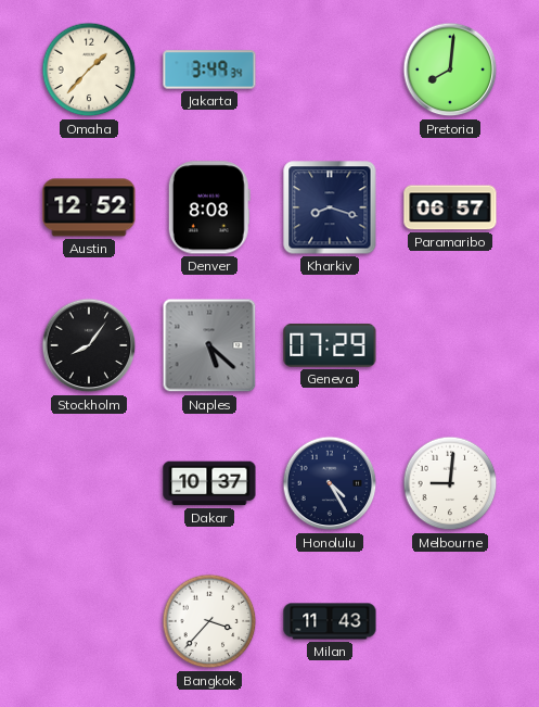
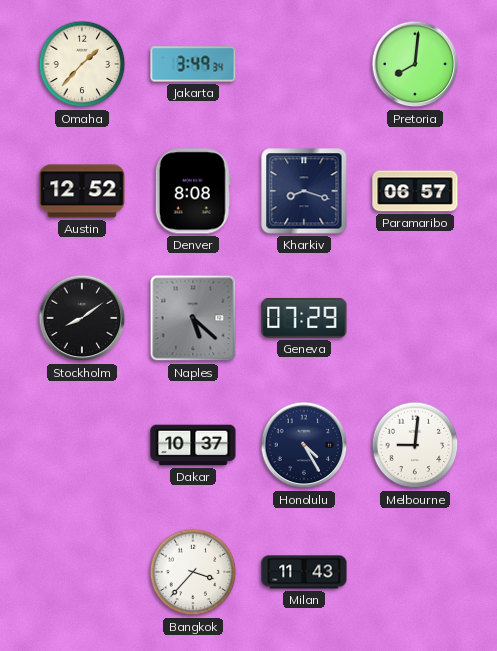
Stockholm: 8:06 -> 8:09 (82, 318)
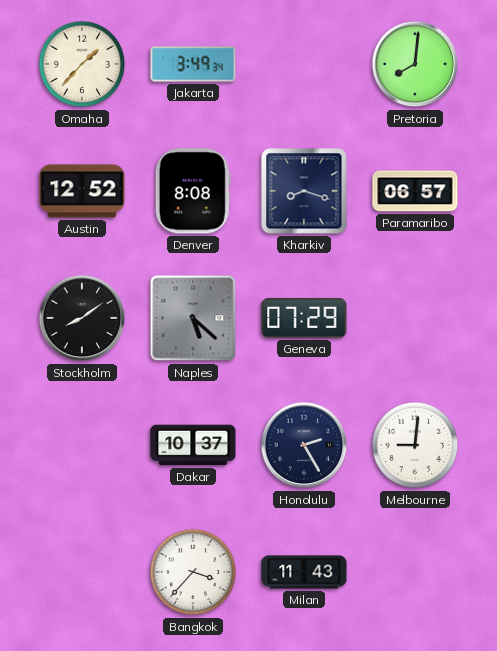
Honolulu: 4:25 -> 2:25 (304, 445)
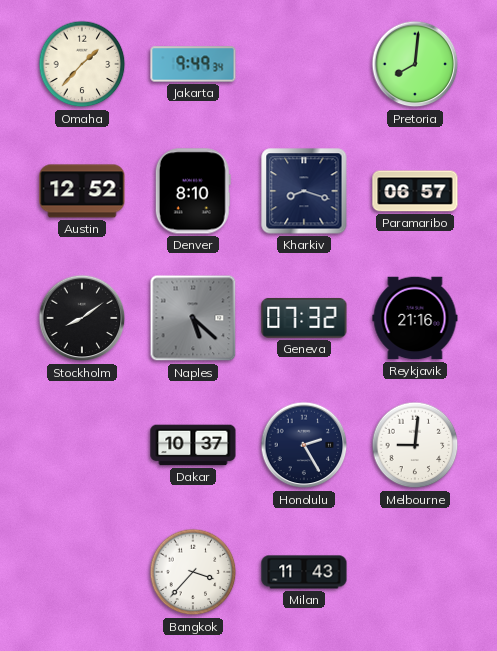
Jakarta: 3:49 -> 9:49 (193, 64)
Denver: 8:08 -> 8:10 (193, 191)
Geneva: 07:29 -> 07:32 (304, 318)
Reykjavik: none -> 21:16 (415, 318)
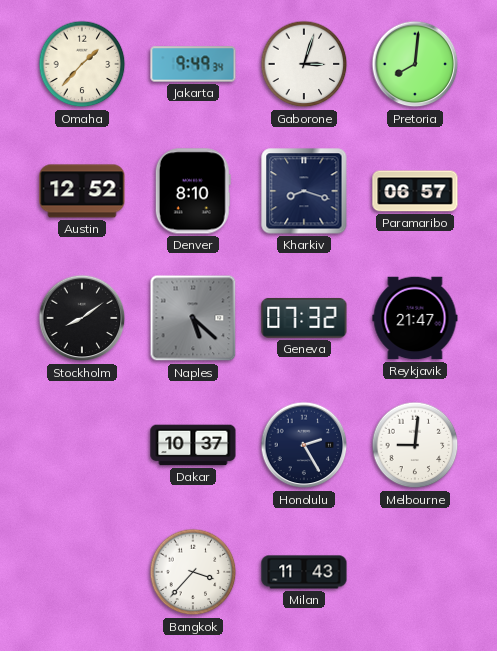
Gaborone: none -> 3:03 (304, 64)
Reykjavik: 21:16 -> 21:47 (415, 318)
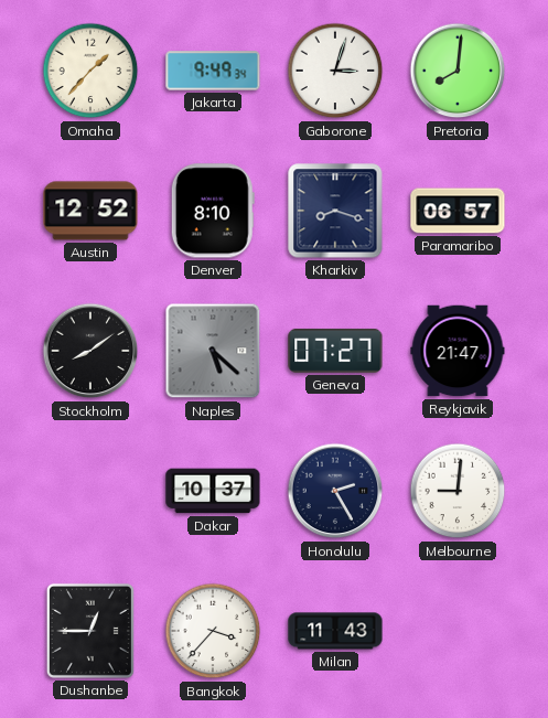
Geneva: 07:32 -> 07:27 (335, 351)
Dushanbe: none -> 12:45 (90, 631)
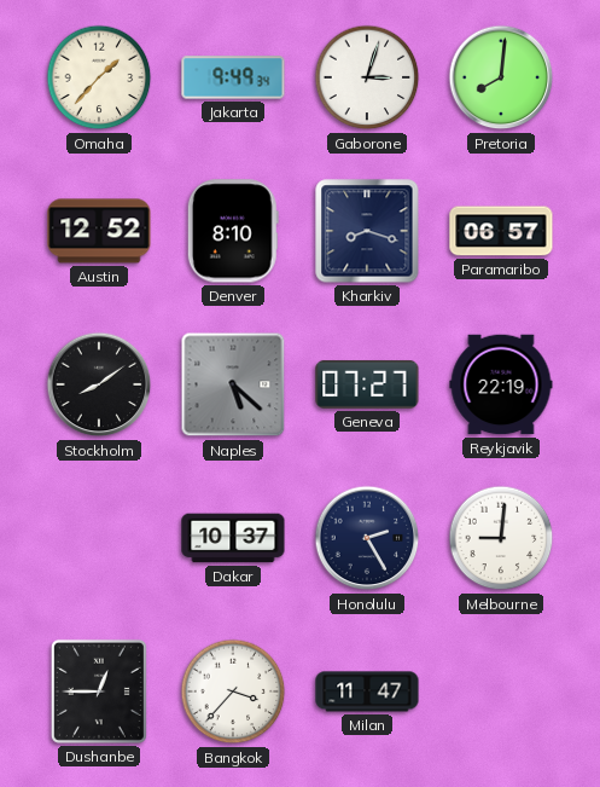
Reykjavik: 21:47 -> 22:19 (501, 384)
Milan: 11:43 -> 11:47 (367, 691)
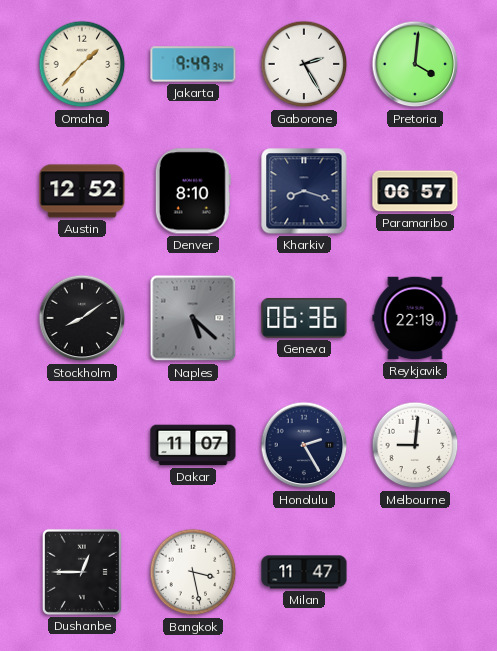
Gaborone: 3:03 -> 2:25 (304, 64)
Pretoria: 8:01 -> 4:01 (415, 64)
Geneva: 07:27 -> 06:36 (304, 318)
Dakar: 10:37 -> 11:07 (193, 445)
Bangkok: 3:37 -> 3:28 (193, 572)
